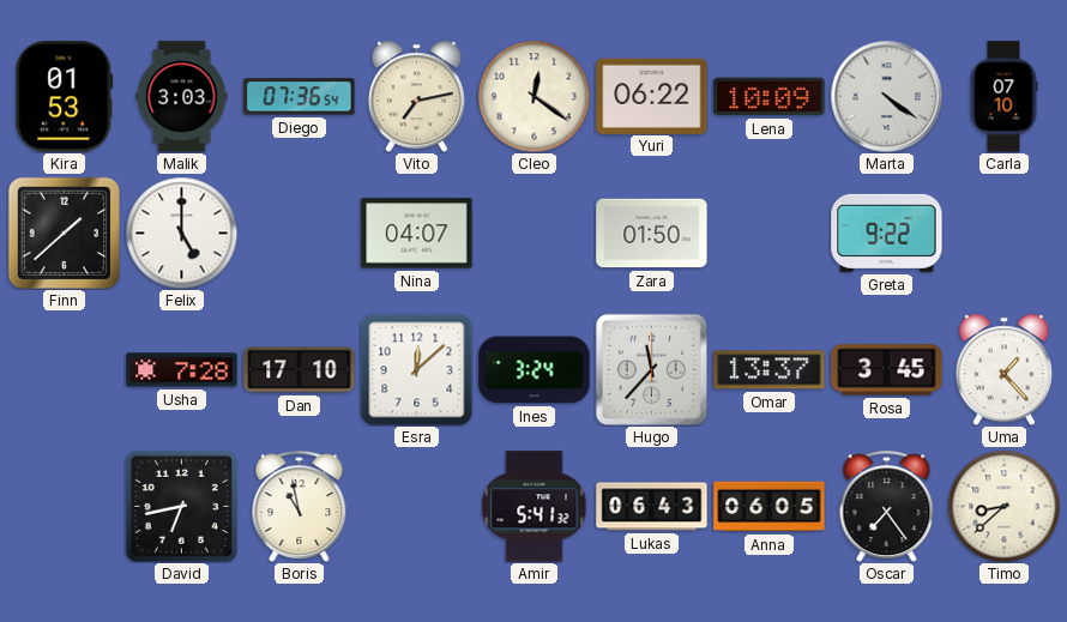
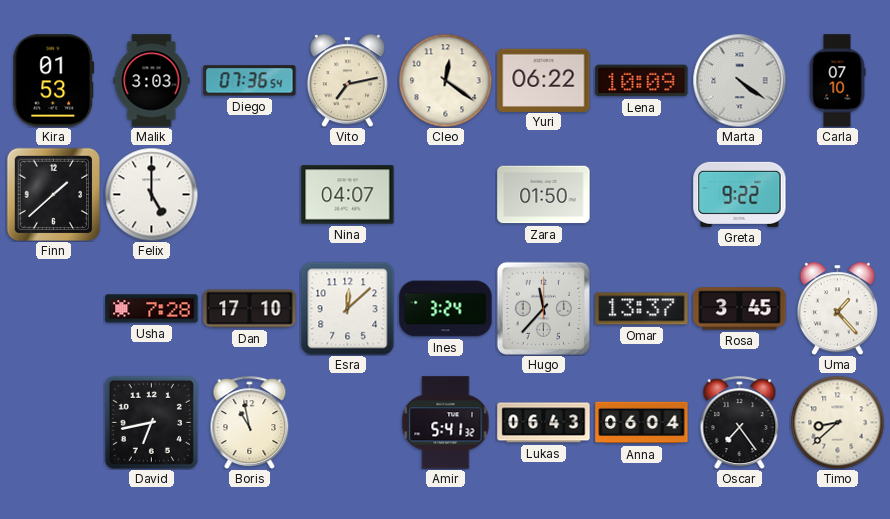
Anna: 06:05 -> 06:04 (642, 423)
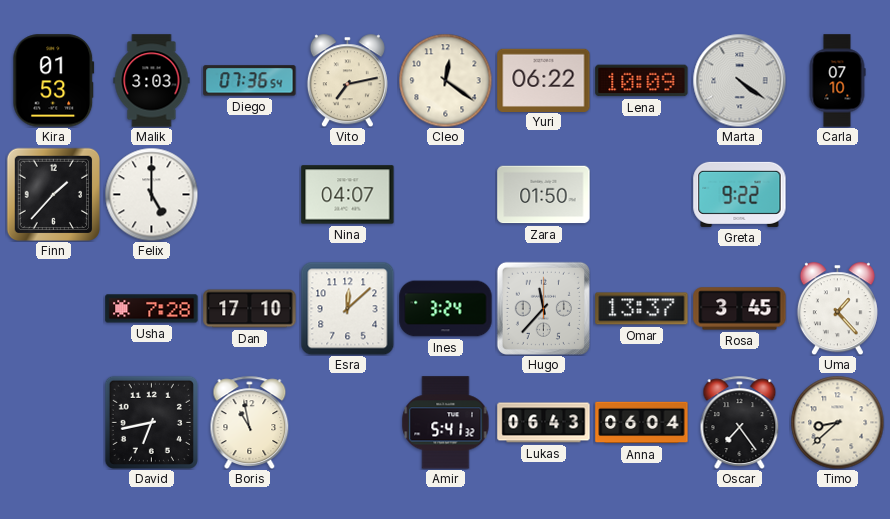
Finn: 1:38 -> 1:37 (53, 194)
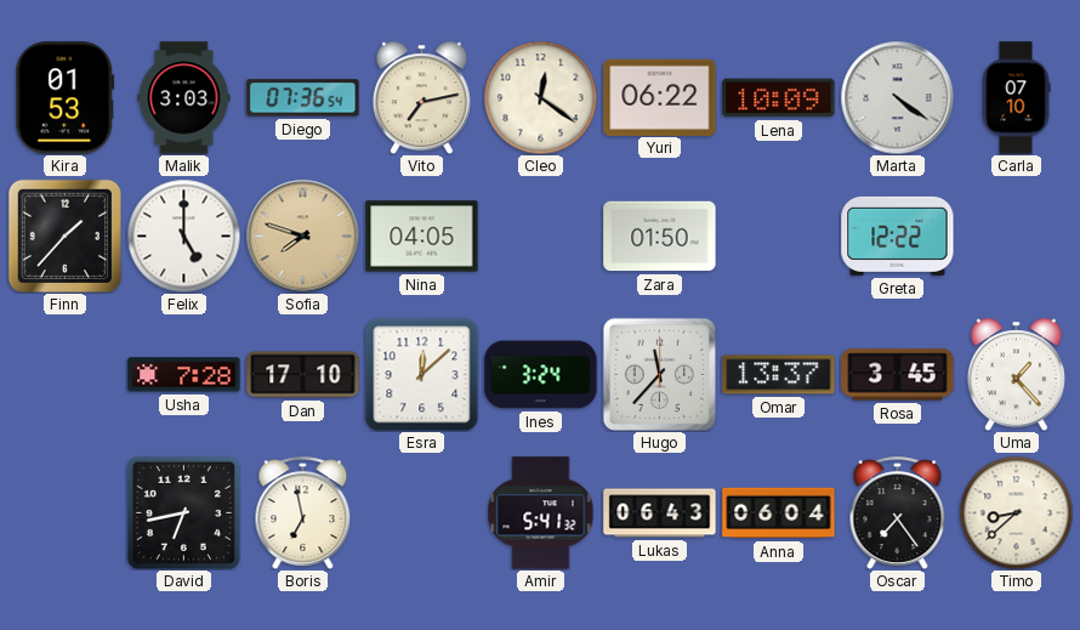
Sofia: none -> 7:48 (302, 235)
Nina: 04:07 -> 04:05 (422, 237)
Greta: 9:22 -> 12:22 (898, 235)
Boris: 10:58 -> 6:58 (303, 512)
